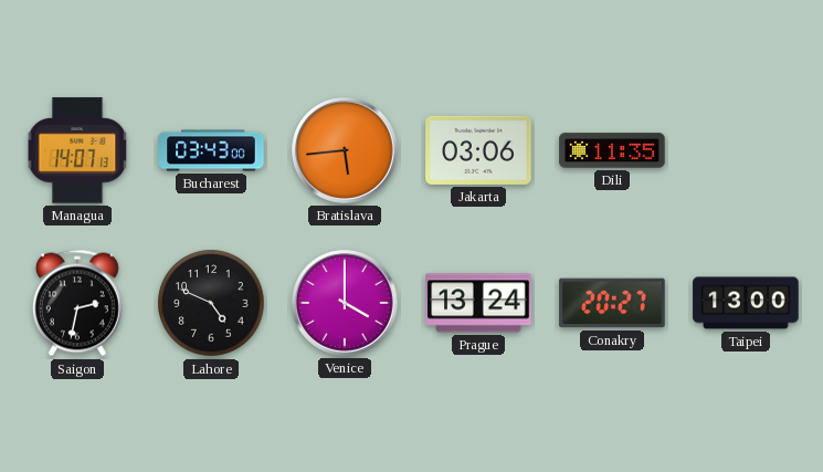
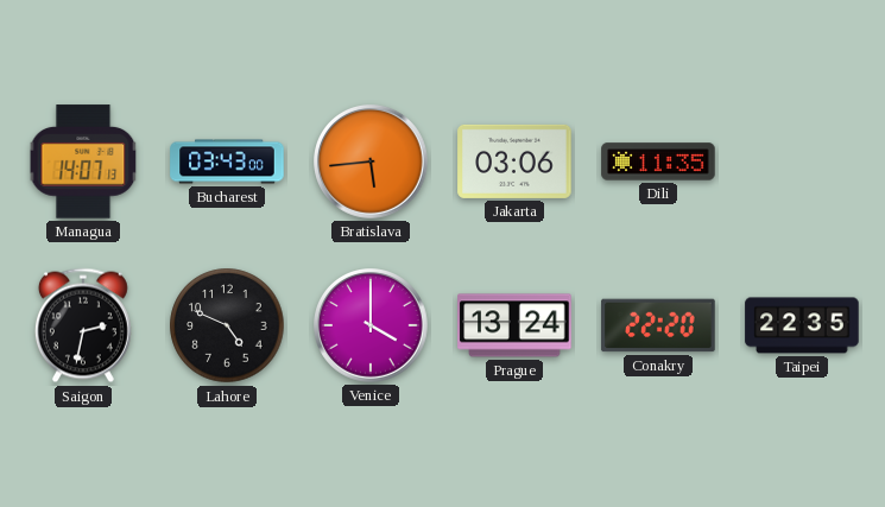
Conakry: 20:27 -> 22:20 (658, 325)
Taipei: 13:00 -> 22:35 (802, 325)
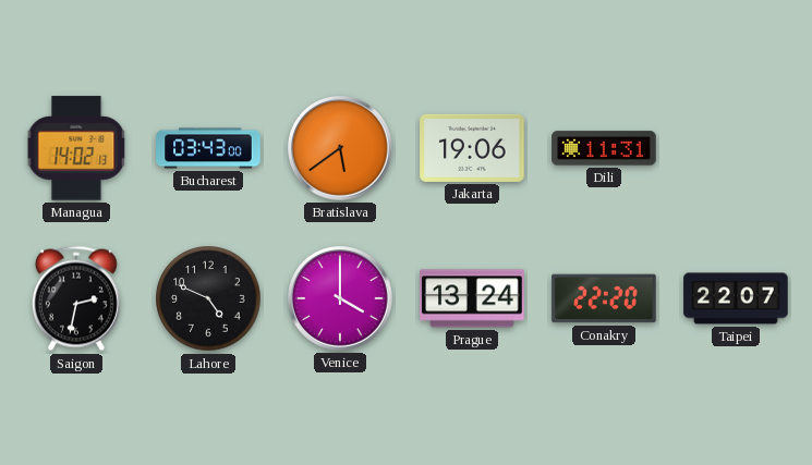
Managua: 14:07 -> 14:02 (76, 148)
Bratislava: 5:44 -> 5:39 (340, 148)
Jakarta: 03:06 -> 19:06 (472, 148)
Dili: 11:35 -> 11:31 (604, 148)
Taipei: 22:35 -> 22:07 (736, 298)
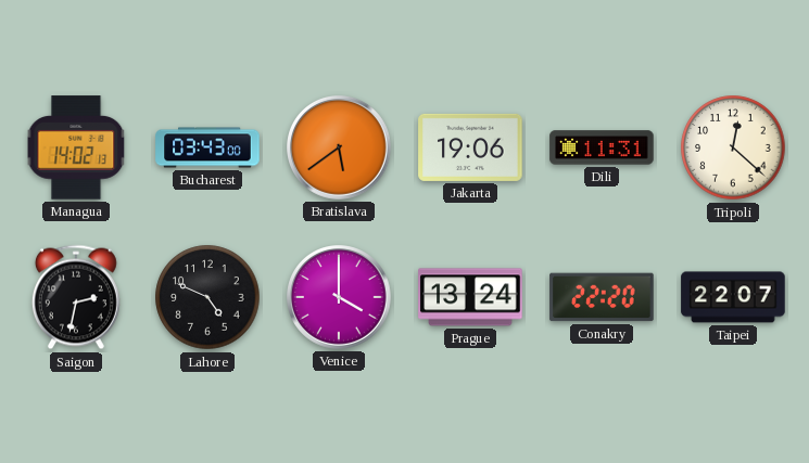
Tripoli: none -> 12:22 (733, 147)
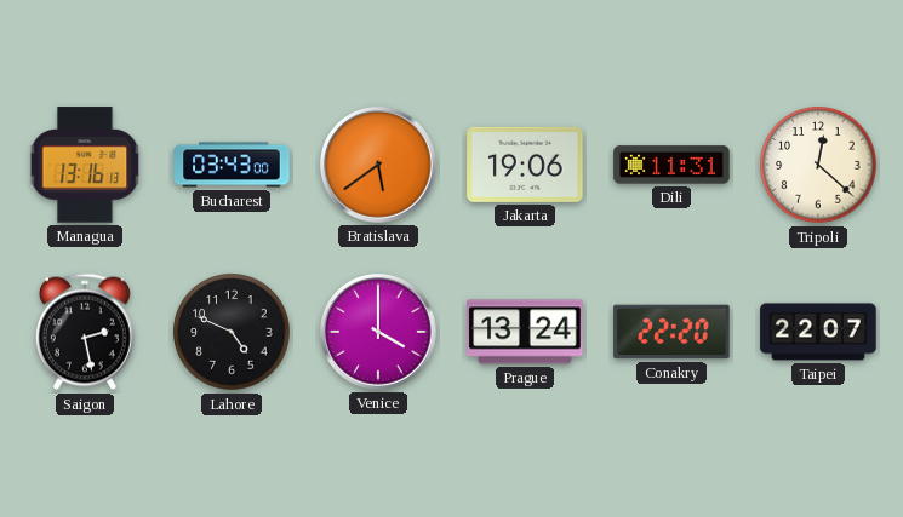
Managua: 14:02 -> 13:16 (85, 165)
Saigon: 2:32 -> 2:28 (85, 332)
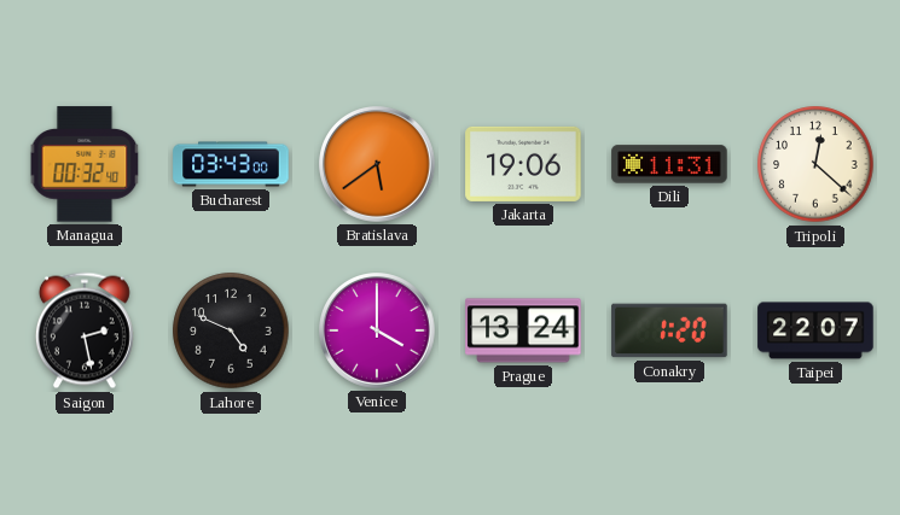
Managua: 13:16 -> 00:32 (85, 164)
Conakry: 22:20 -> 1:20 (669, 330)
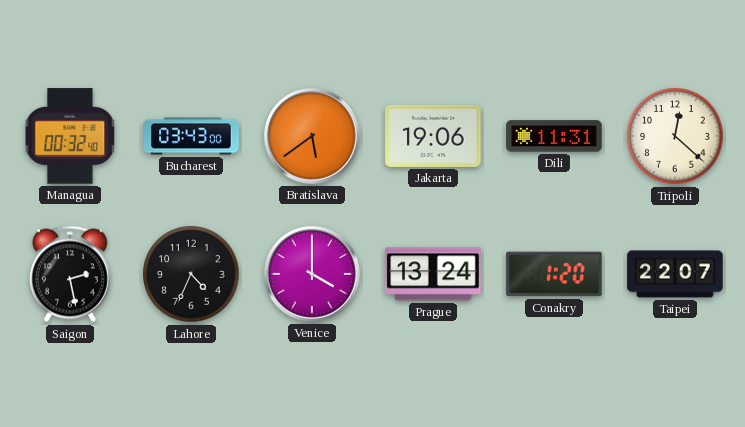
Lahore: 4:49 -> 4:34 (191, 274)
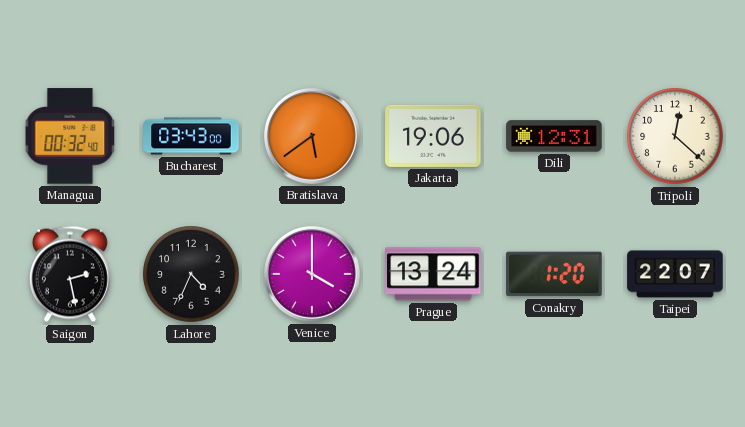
Dili: 11:31 -> 12:31 (554, 136)
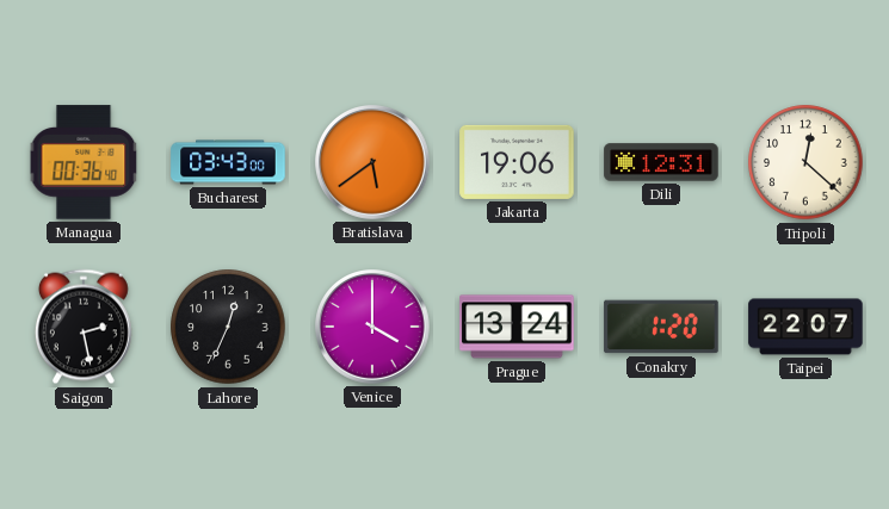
Managua: 00:32 -> 00:36 (84, 162)
Lahore: 4:34 -> 12:34 (228, 327)
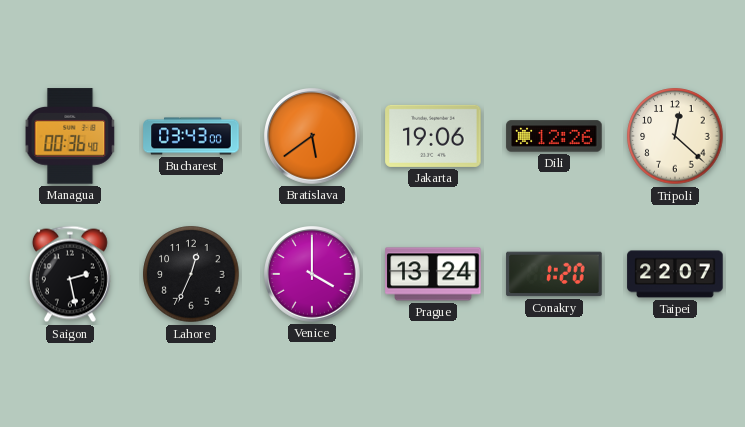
Dili: 12:31 -> 12:26 (554, 136)
